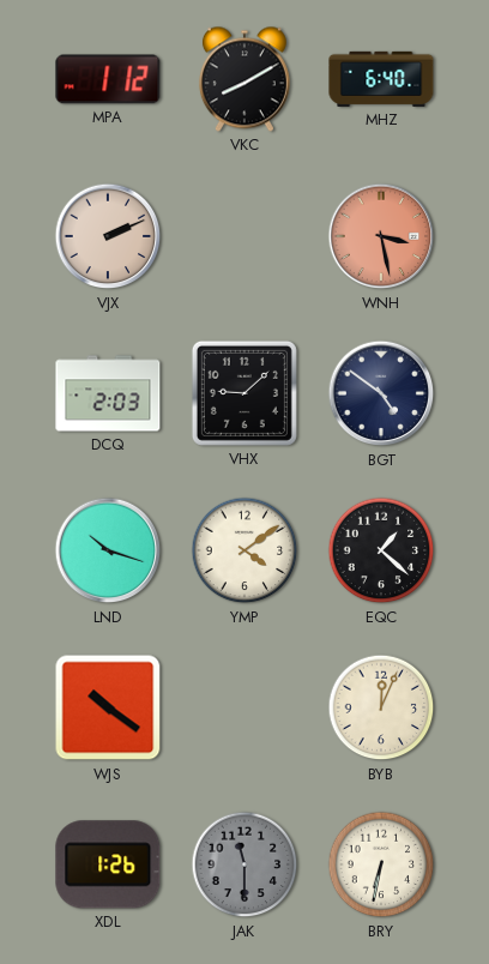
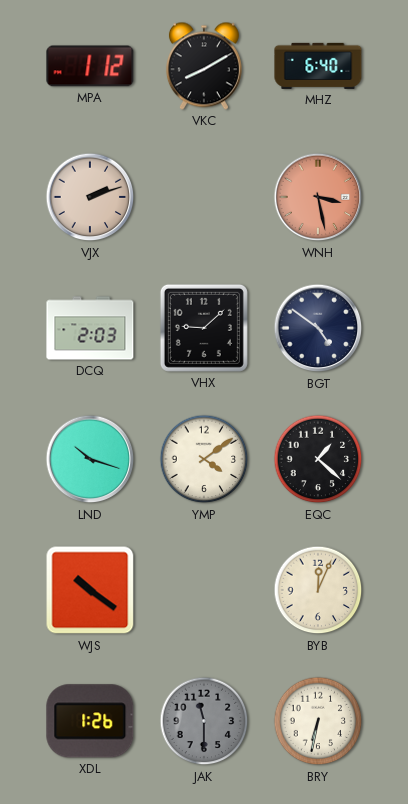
VJX: 2:11 -> 2:12 (90, 197)
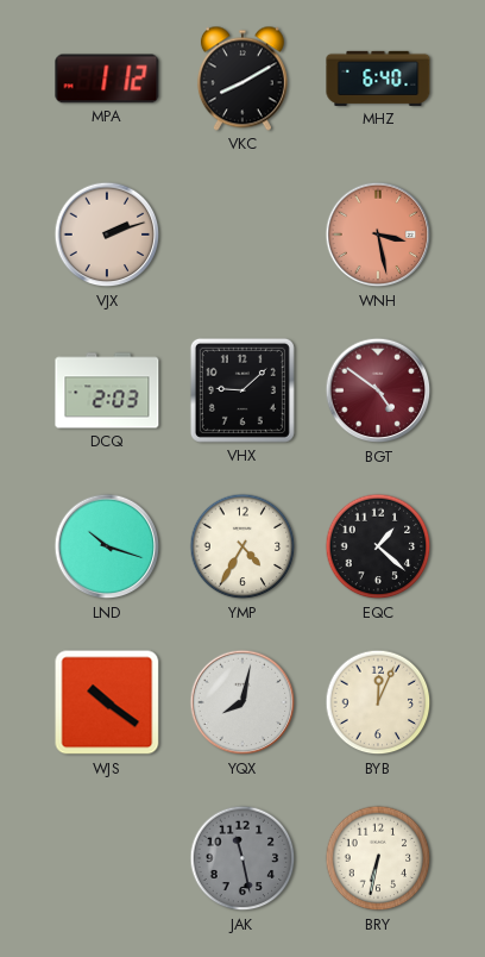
BGT dial: navy -> burgundy (378, 390)
YMP: 4:09 -> 4:35 (242, 546)
YQX: none -> 8:02 (242, 702)
XDL: 1:26 -> none (90, 721)
JAK: 11:30 -> 11:28 (242, 858)
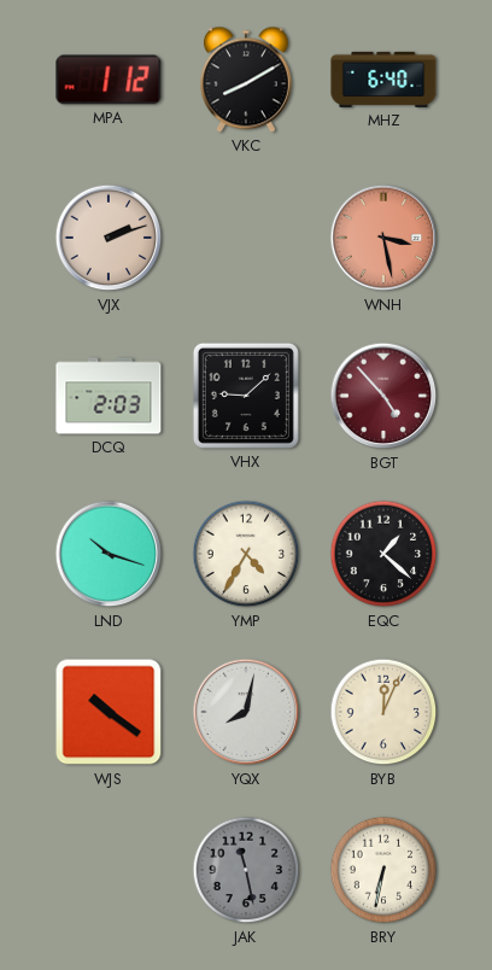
BGT: 4:51 -> 4:53 (383, 396)
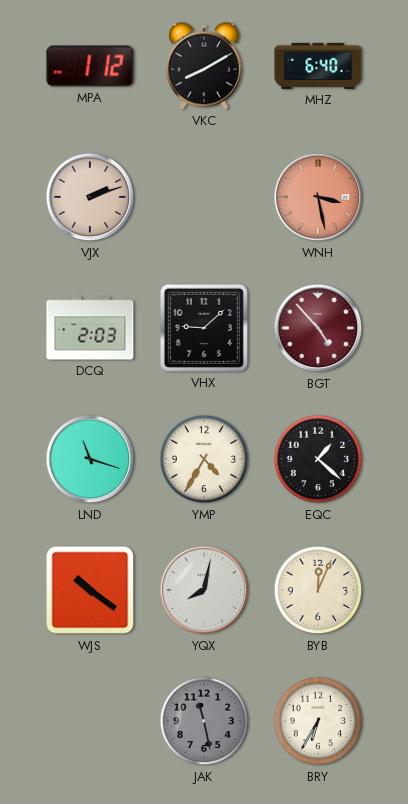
LND: 10:18 -> 11:18 (90, 459)
BRY: 6:32 -> 6:35 (318, 721)
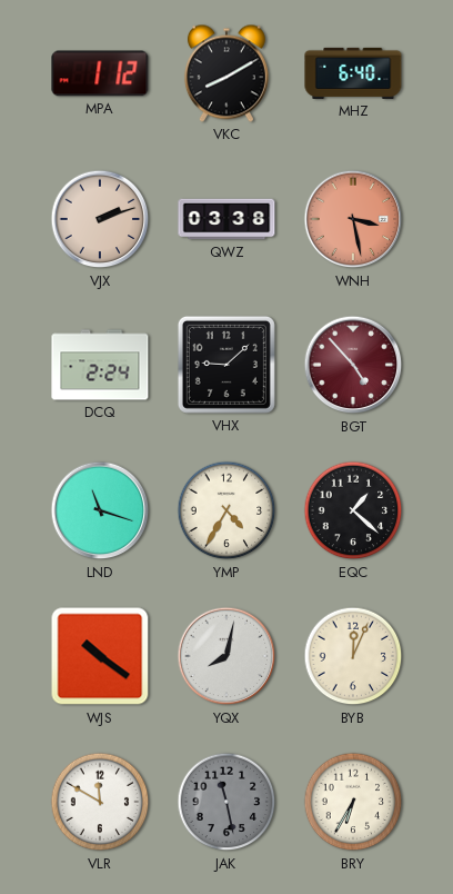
QWZ: none -> 03:38 (226, 219)
DCQ: 2:03 -> 2:24 (100, 365)
VLR: none -> 11:50 (100, 802)
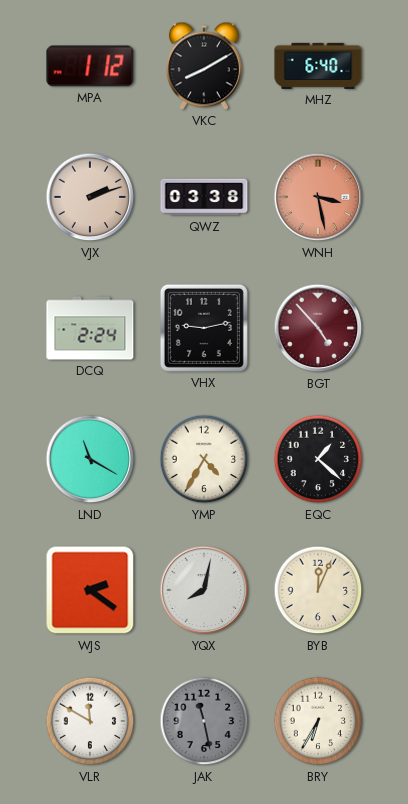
VHX: 9:08 -> 9:13 (204, 328)
LND: 11:18 -> 11:20 (90, 459)
WJS: 10:21 -> 2:21 (90, 590)
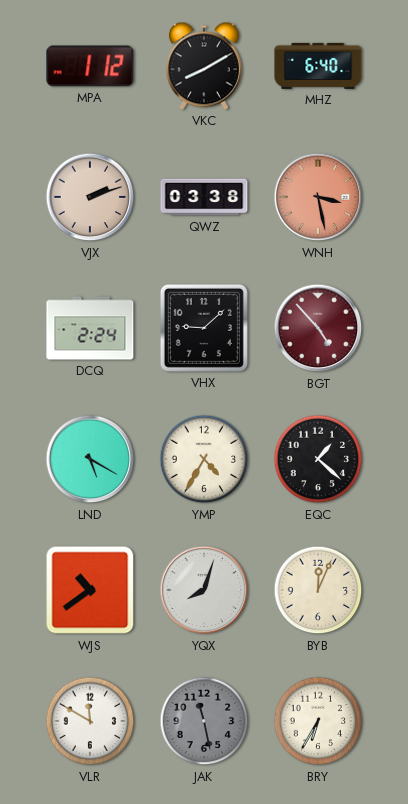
VHX: 9:13 -> 9:08 (204, 328)
LND: 11:20 -> 5:20 (90, 459)
WJS: 2:21 -> 10:39 (90, 590)
YQX: 8:02 -> 8:03 (204, 590)
